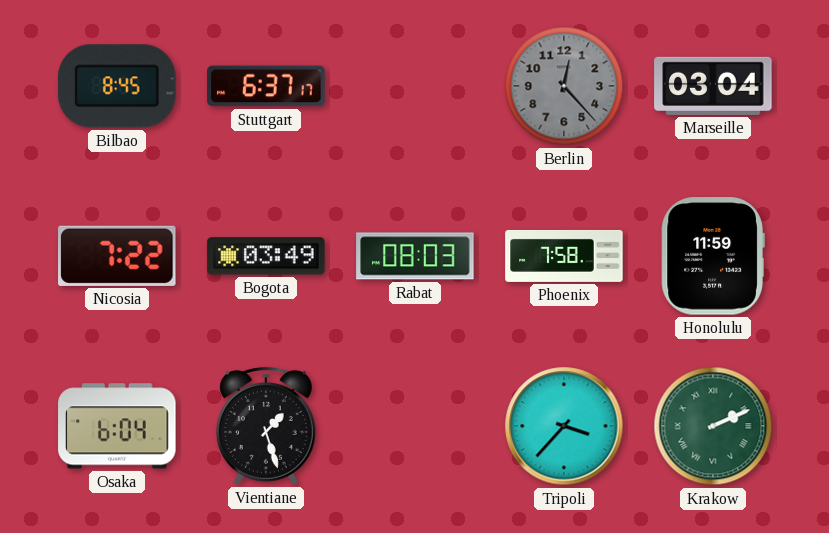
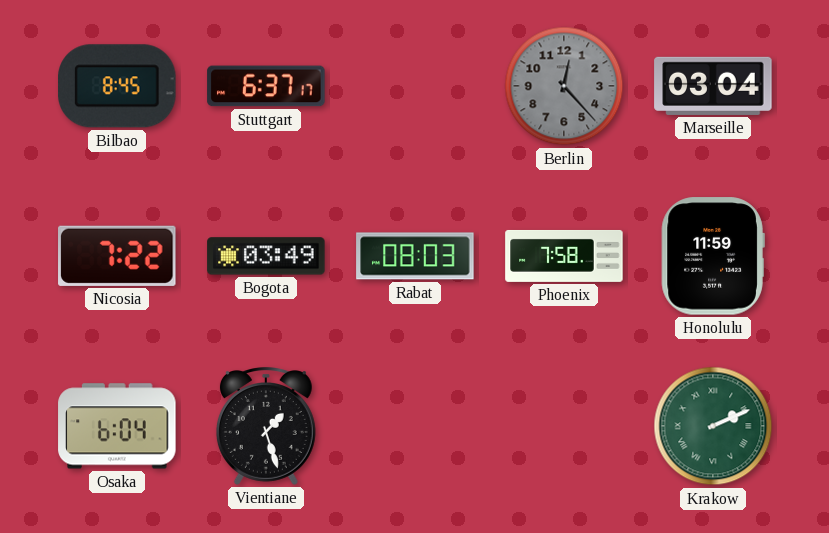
Tripoli: 3:37 -> none (564, 426)
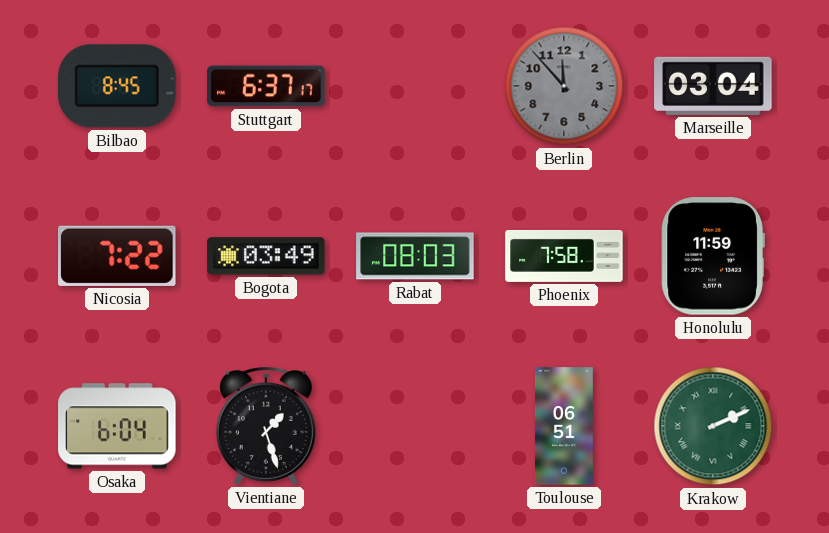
Berlin: 12:23 -> 11:53 (564, 86)
Toulouse: none -> 06:51 (564, 426)
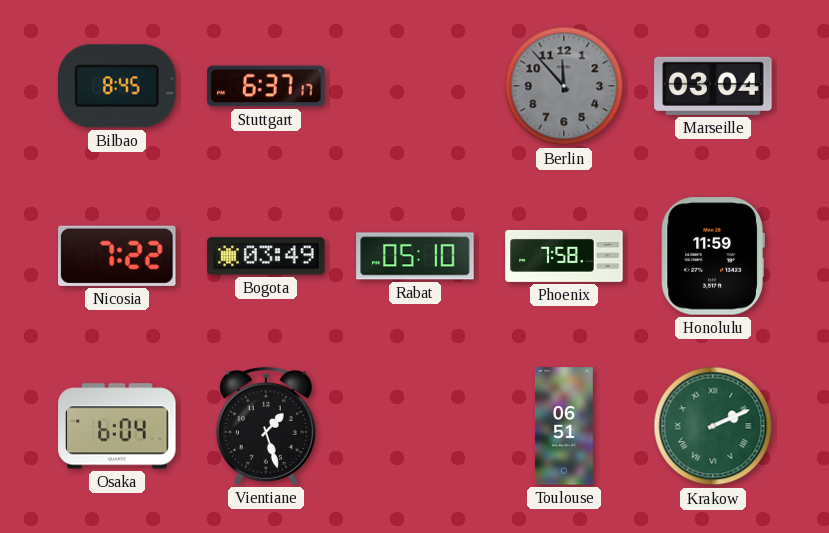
Rabat: 08:03 -> 05:10 (415, 256)
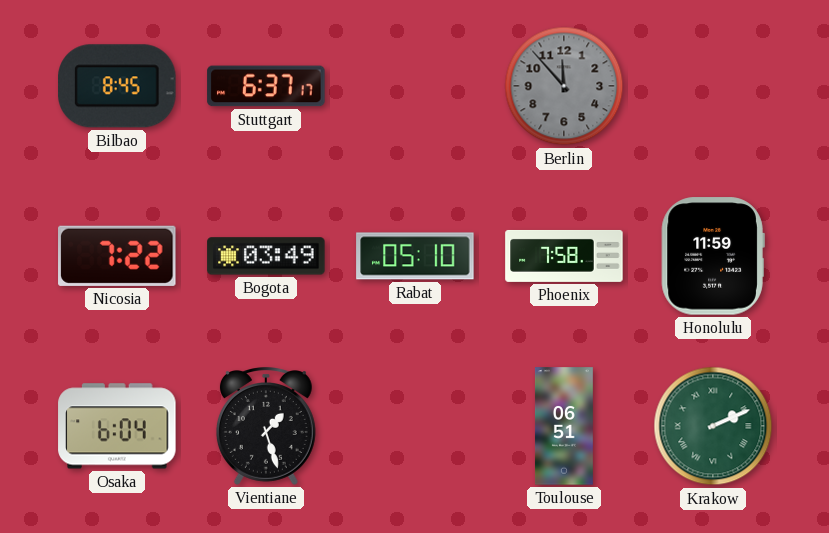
Marseille: 03:04 -> none (713, 86)
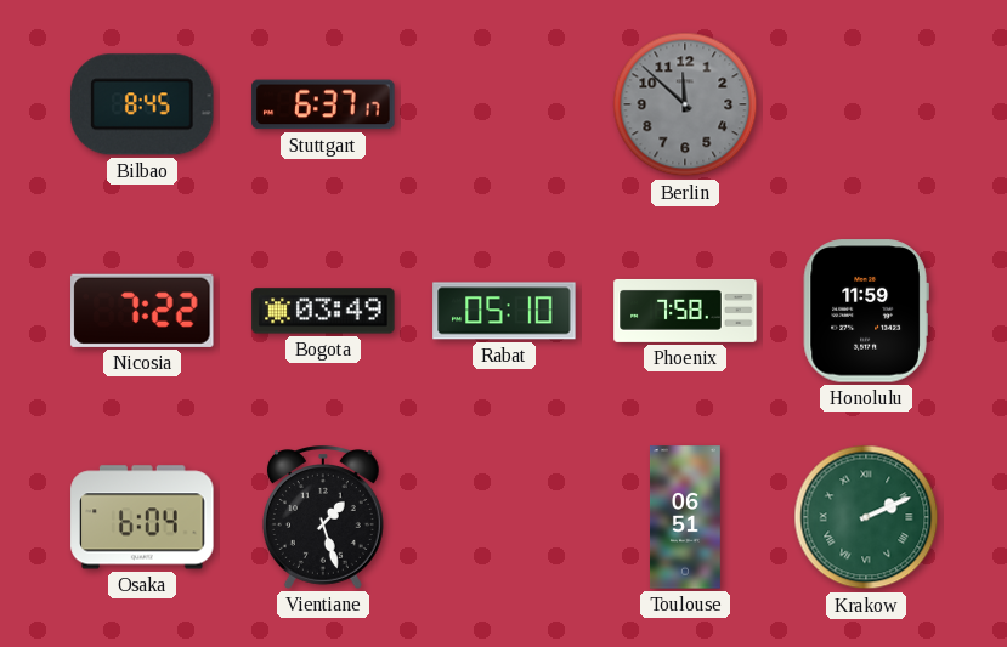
Berlin: 11:53 -> 11:52 (685, 104)
